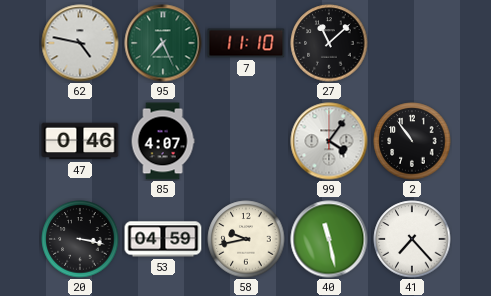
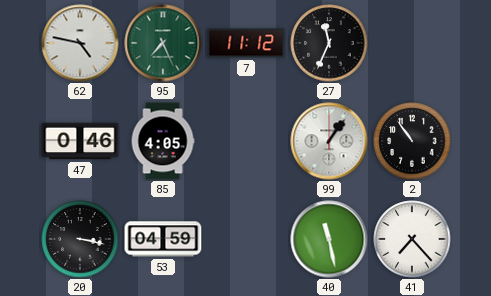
7: 11:10 -> 11:12 (246, 43)
27: 11:08 -> 11:34 (329, 43)
85: 4:07 -> 4:05 (163, 141)
99: 4:06 -> 1:06 (329, 141)
58: 9:43 -> none (246, 239)
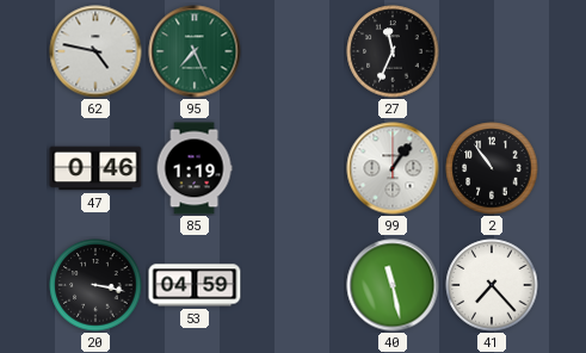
7: 11:12 -> none (246, 43)
85: 4:05 -> 1:19 (195, 168)
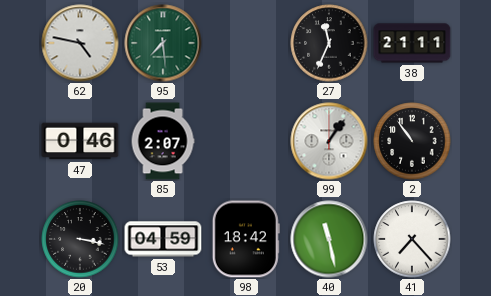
95: 7:26 -> 7:29 (163, 43)
38: none -> 21:11 (412, 43)
85: 1:19 -> 2:07 (163, 141)
98: none -> 18:42 (246, 239)
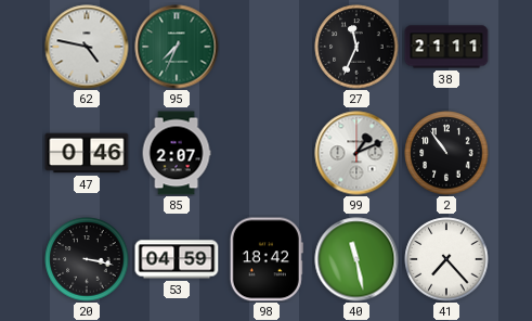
95: 7:29 -> 7:34 (177, 47)
99: 1:06 -> 1:11 (356, 153)
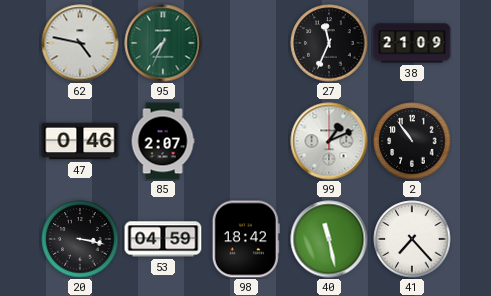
38: 21:11 -> 21:09 (412, 43)
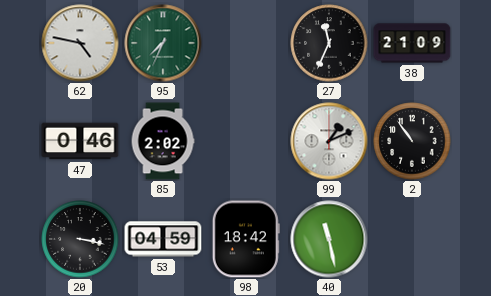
85: 2:07 -> 2:02 (163, 141)
41: 7:23 -> none (412, 239)
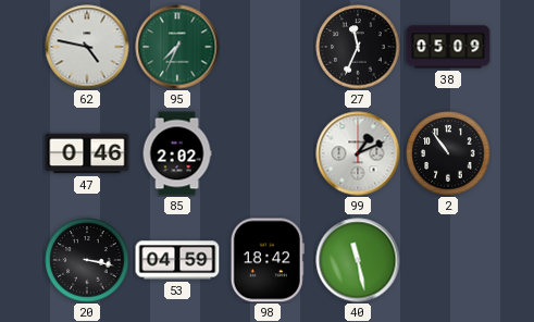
38: 21:09 -> 05:09 (448, 47)
